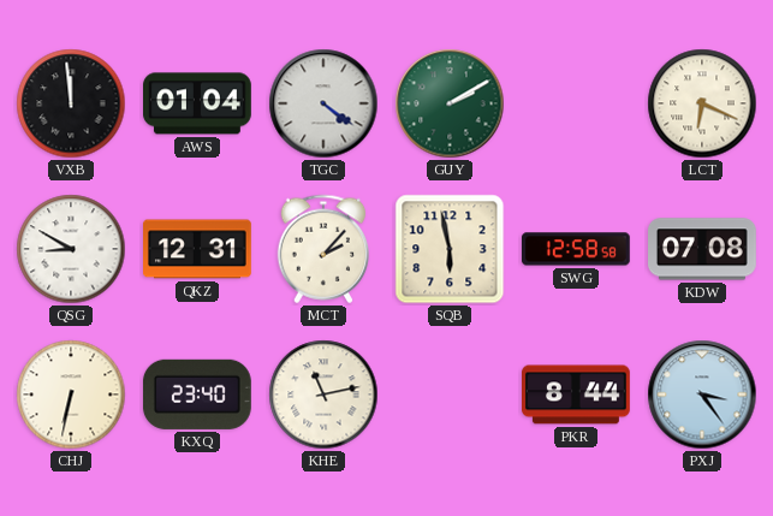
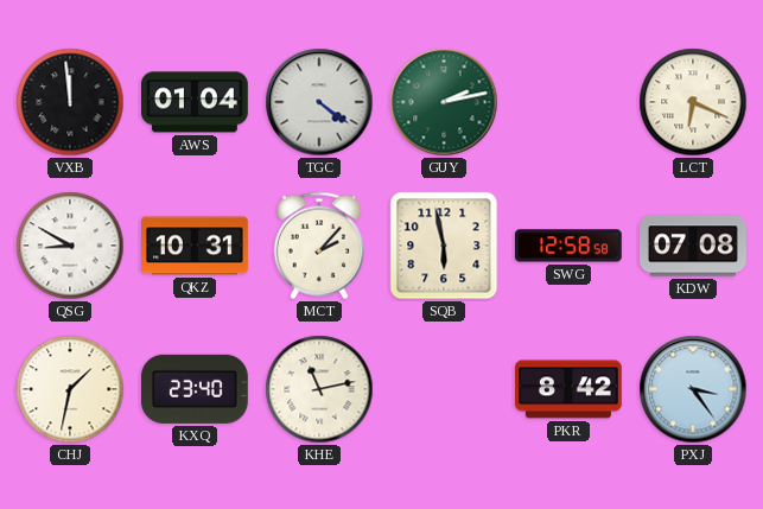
GUY: 2:10 -> 2:13 (444, 102)
QKZ: 12:31 -> 10:31 (196, 246)
CHJ: 6:32 -> 1:32 (70, 389)
PKR: 8:44 -> 8:42 (570, 389)
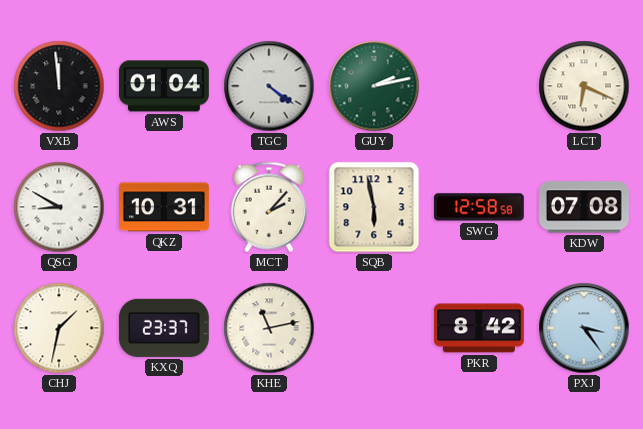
KXQ: 23:40 -> 23:37 (164, 328)
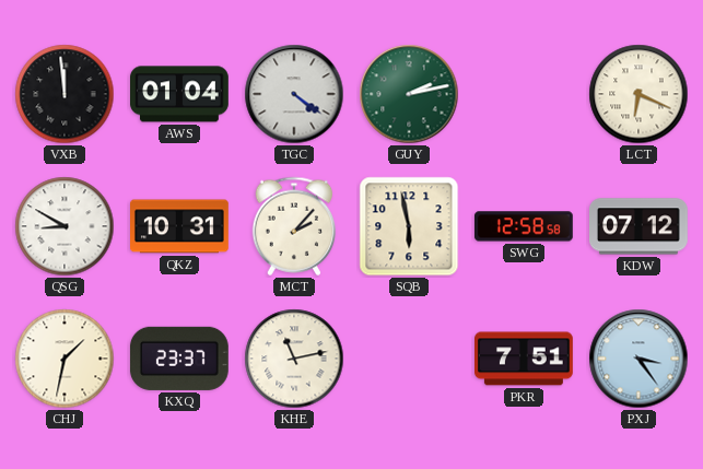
KDW: 07:08 -> 07:12 (640, 226)
PKR: 8:42 -> 7:51 (525, 359)
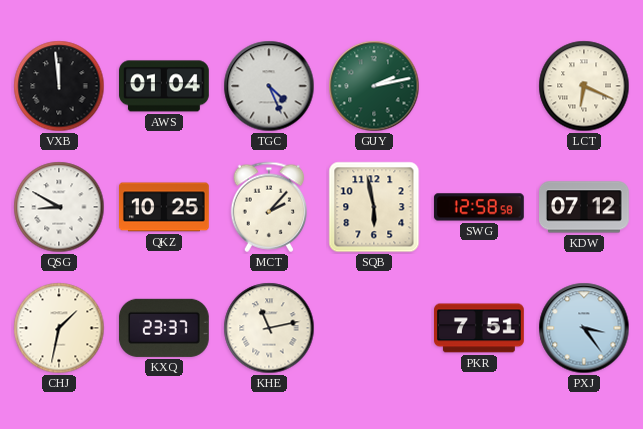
TGC: 4:21 -> 4:26 (269, 86)
QKZ: 10:31 -> 10:25 (165, 207)
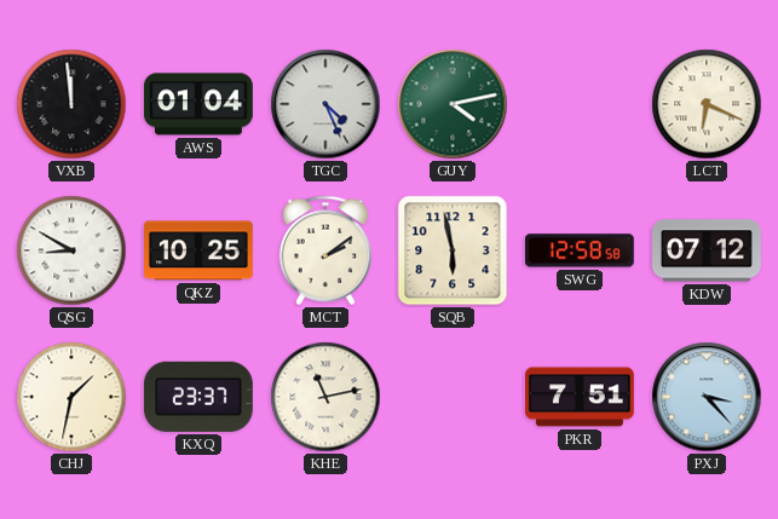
GUY: 2:13 -> 4:13 (453, 104)
MCT: 2:07 -> 2:09 (325, 250)
PXJ: 3:24 -> 3:23 (707, 397)
